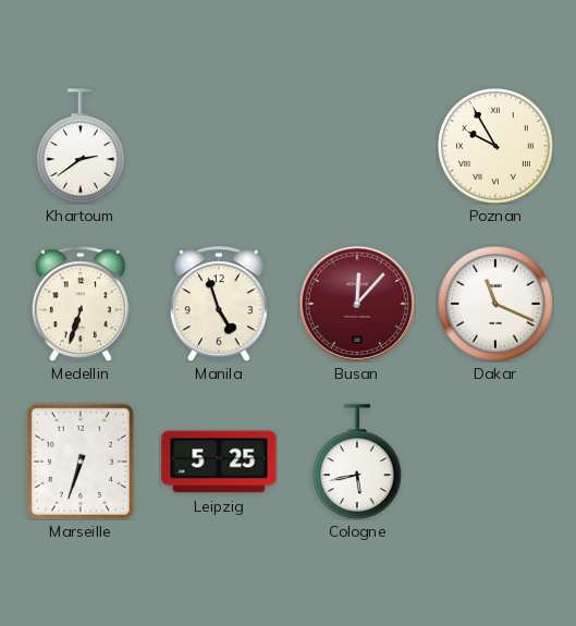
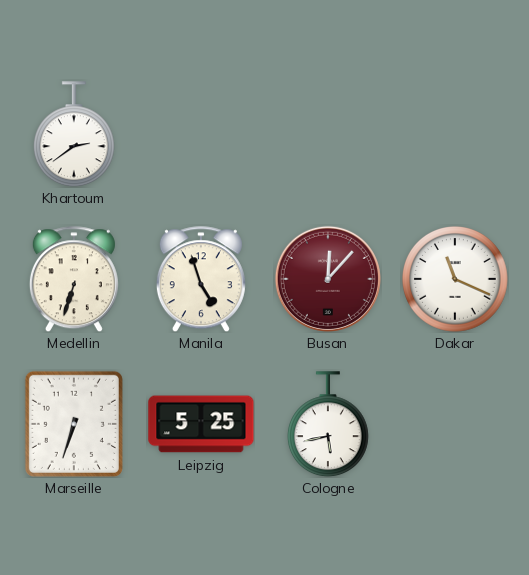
Poznan: 9:55 -> none (497, 147)
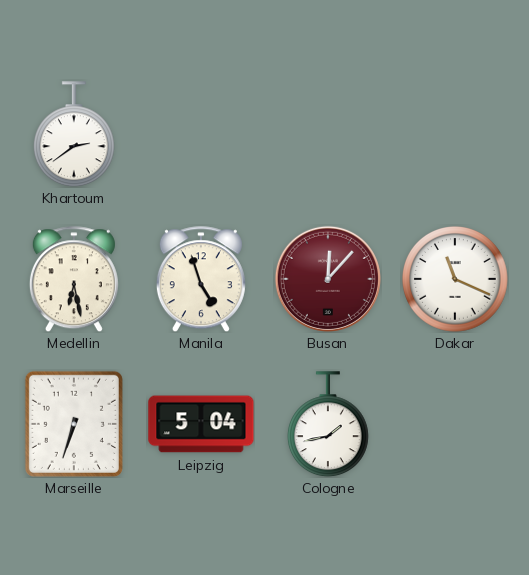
Medellin: 6:33 -> 6:28 (74, 279)
Leipzig: 5:25 -> 5:04 (201, 424)
Cologne: 5:43 -> 1:43 (328, 424)
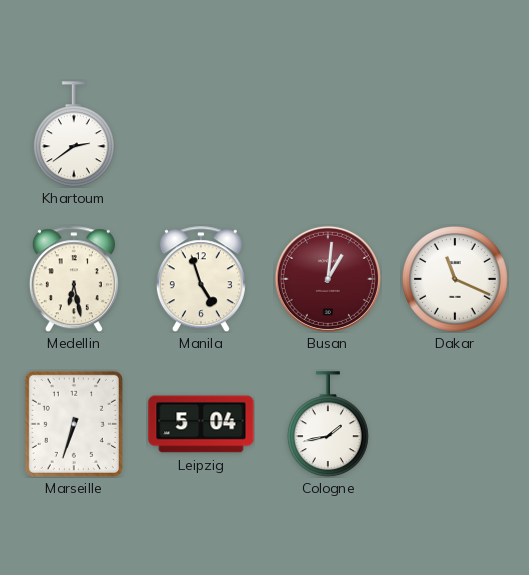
Busan: 12:07 -> 1:01 (328, 279)
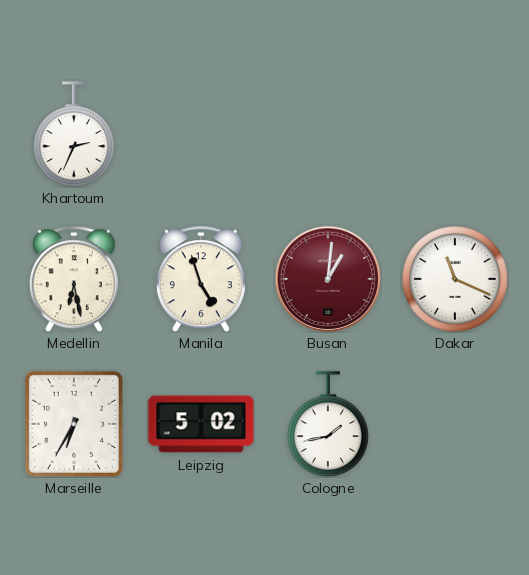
Khartoum: 2:39 -> 2:34 (74, 134)
Marseille: 6:33 -> 6:35 (74, 424)
Leipzig: 5:04 -> 5:02 (201, 424)
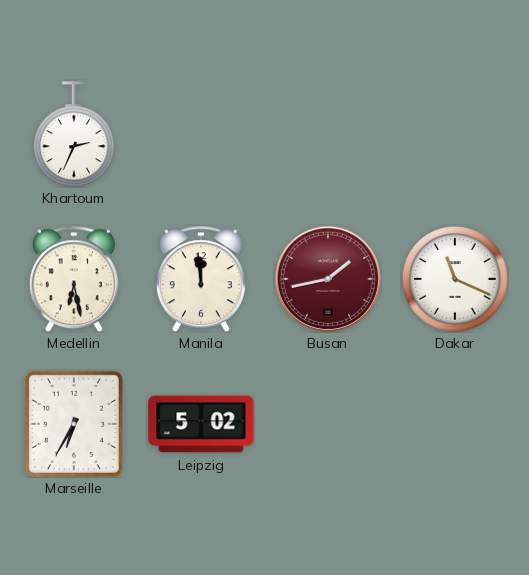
Manila: 4:57 -> 11:59 (201, 279)
Busan: 1:01 -> 1:43 (328, 279)
Cologne: 1:43 -> none (328, 424)
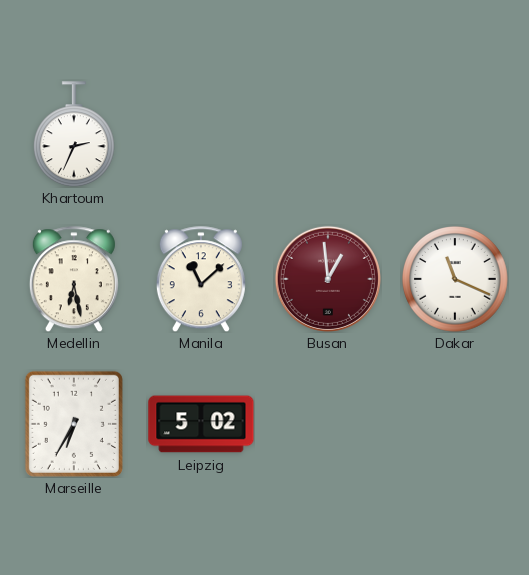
Manila: 11:59 -> 11:08 (201, 279)
Busan: 1:43 -> 12:59 (328, 279)
